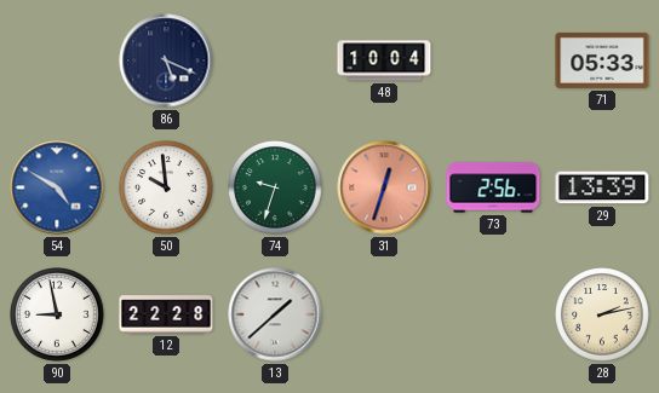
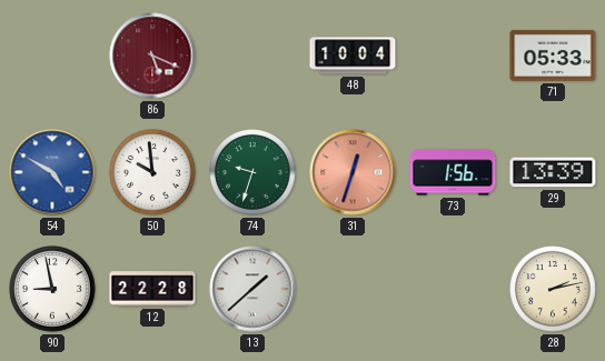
86 dial: navy -> burgundy (152, 56)
73: 2:56 -> 1:56 (453, 172)
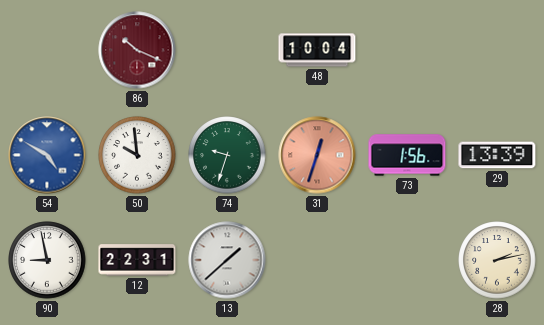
86: 5:19 -> 10:19 (137, 50)
71: 05:33 -> none (553, 56)
12: 22:28 -> 22:31 (137, 260)
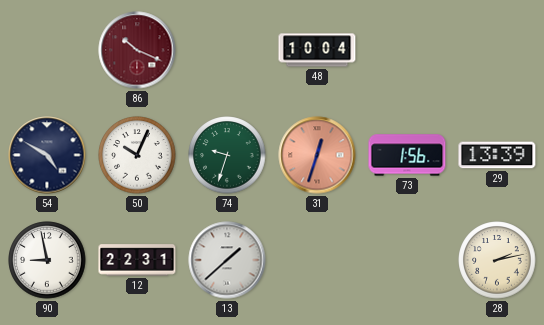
54 dial: blue -> navy (47, 155)
50: 9:59 -> 10:04 (137, 155)
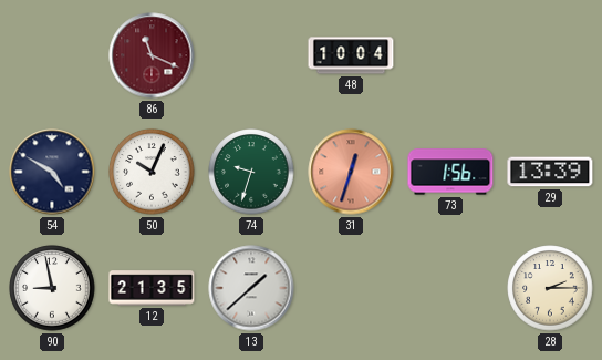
86: 10:19 -> 11:19 (152, 55)
12: 22:31 -> 21:35 (152, 288)
28: 2:13 -> 2:15 (550, 288)
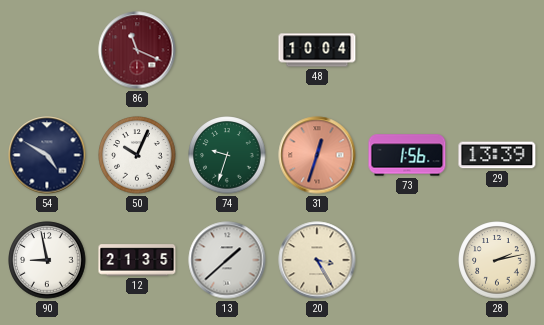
20: none -> 3:25 (317, 260)
28: 2:15 -> 2:13 (497, 260)
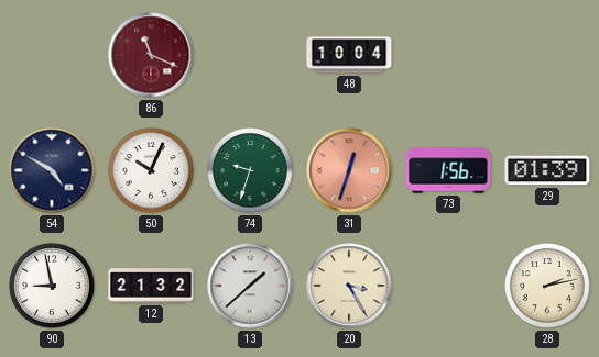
29: 13:39 -> 01:39 (547, 170)
12: 21:35 -> 21:32 (151, 286)
